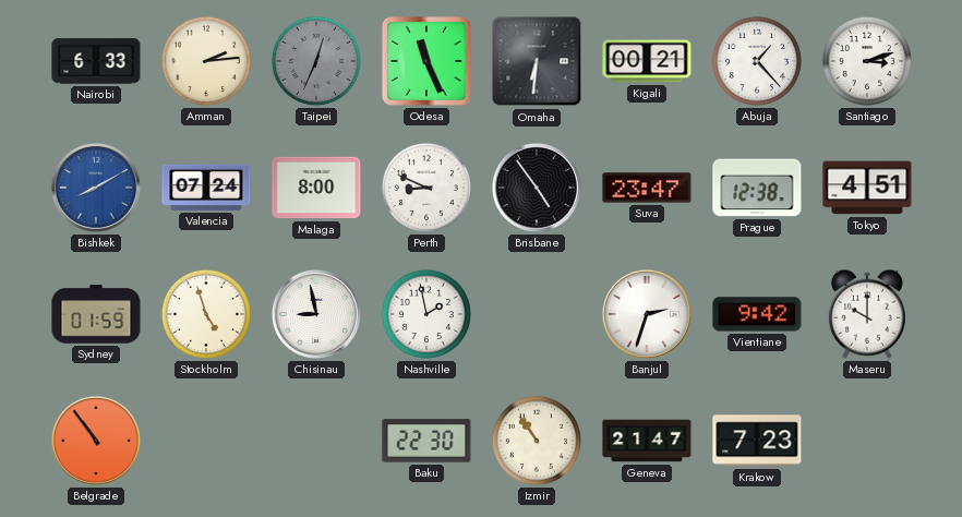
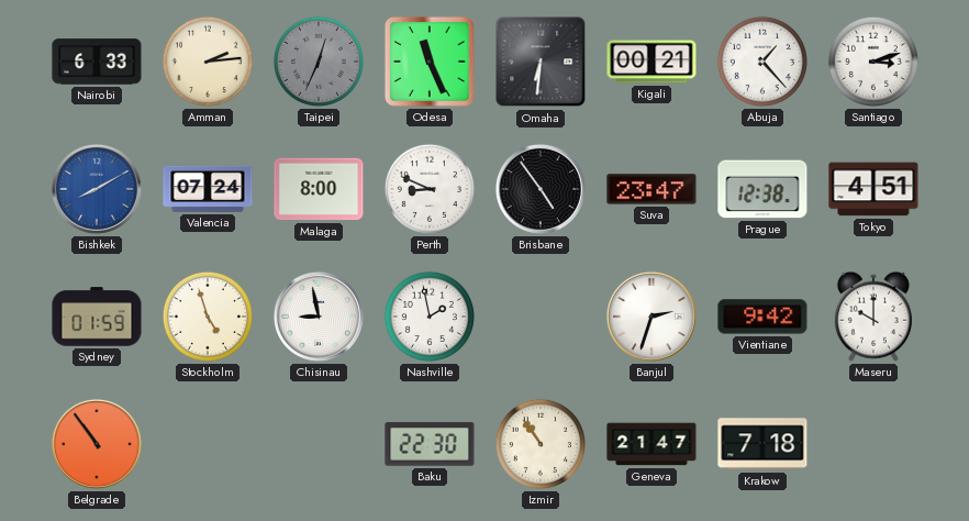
Krakow: 7:23 -> 7:18 (762, 444)
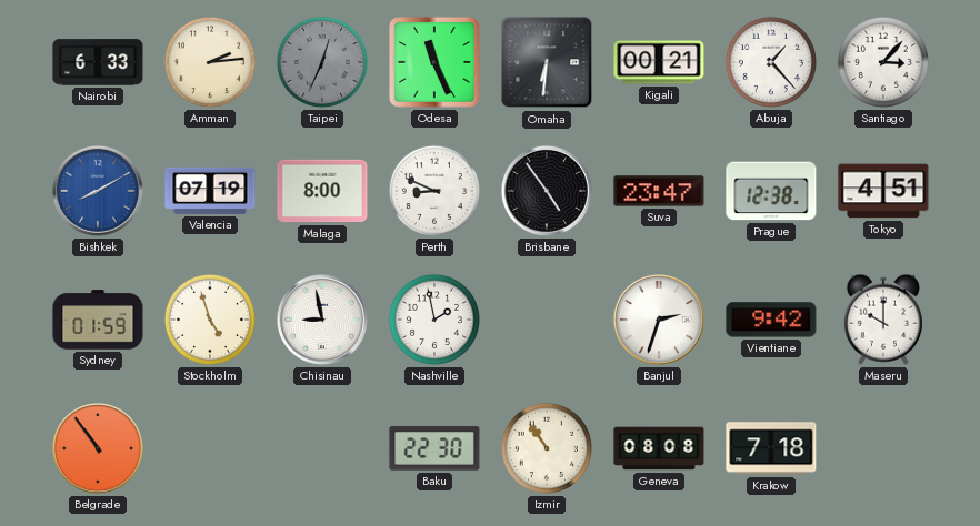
Santiago: 3:12 -> 3:07 (883, 62)
Valencia: 07:24 -> 07:19 (210, 191)
Geneva: 21:47 -> 08:08 (659, 448)
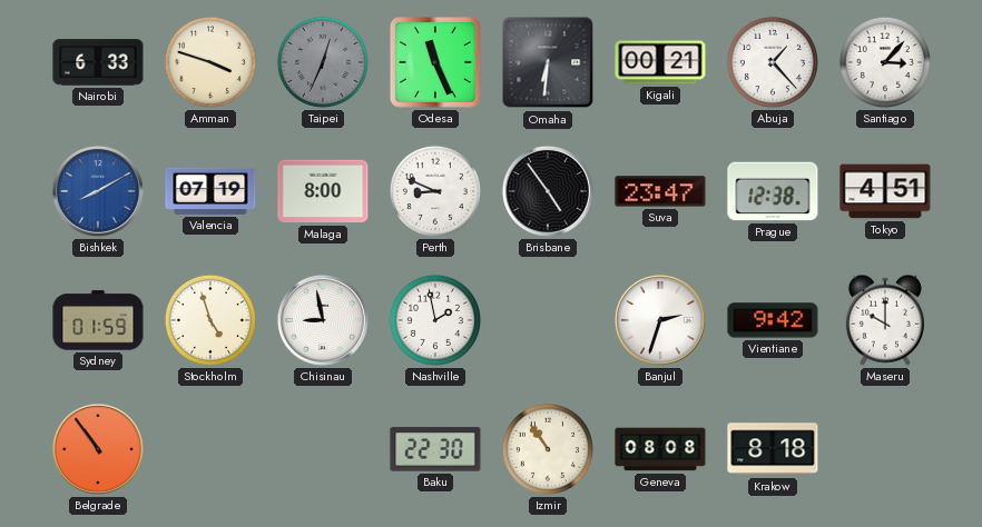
Amman: 2:14 -> 3:48 (210, 62)
Krakow: 7:18 -> 8:18 (773, 449)
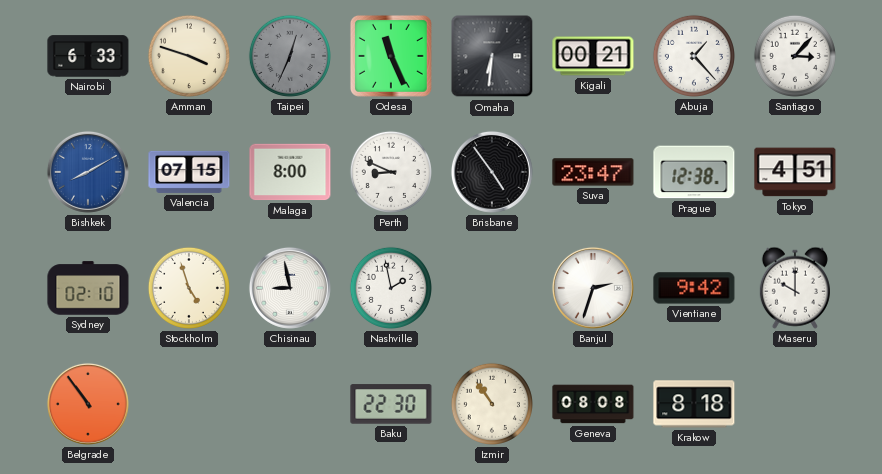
Valencia: 07:19 -> 07:15 (189, 172)
Sydney: 01:59 -> 02:10 (88, 288)
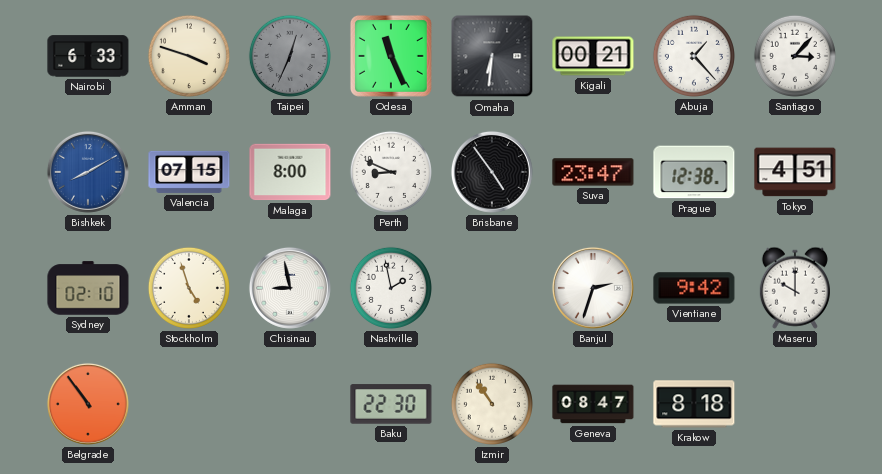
Geneva: 08:08 -> 08:47 (593, 404)
